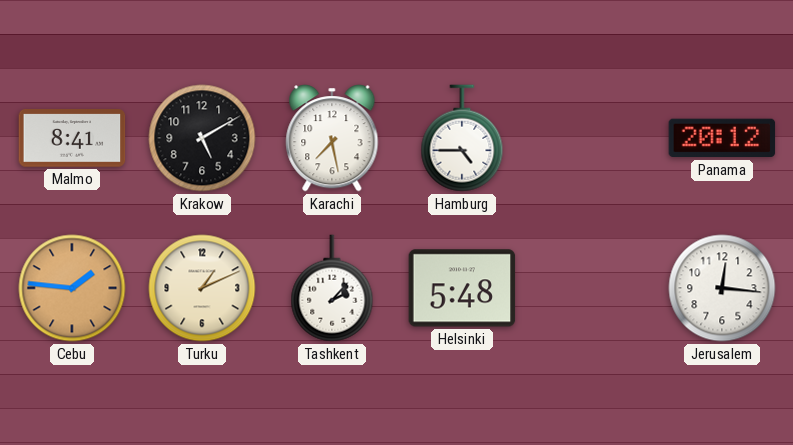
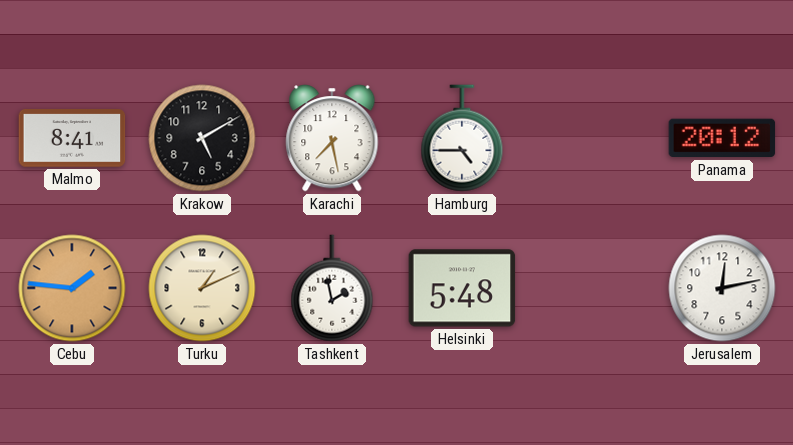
Tashkent: 2:07 -> 1:58 (332, 288)
Jerusalem: 12:16 -> 12:13 (722, 288)
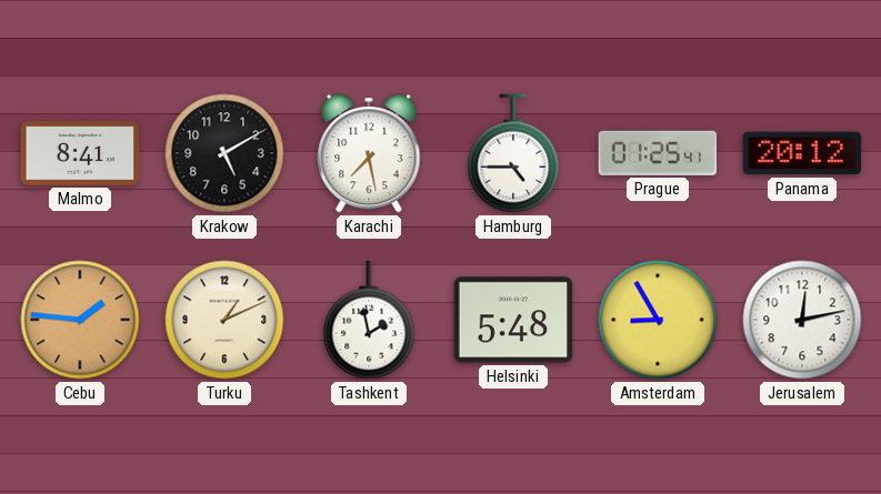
Prague: none -> 01:25 (658, 153)
Amsterdam: none -> 8:55 (658, 320)
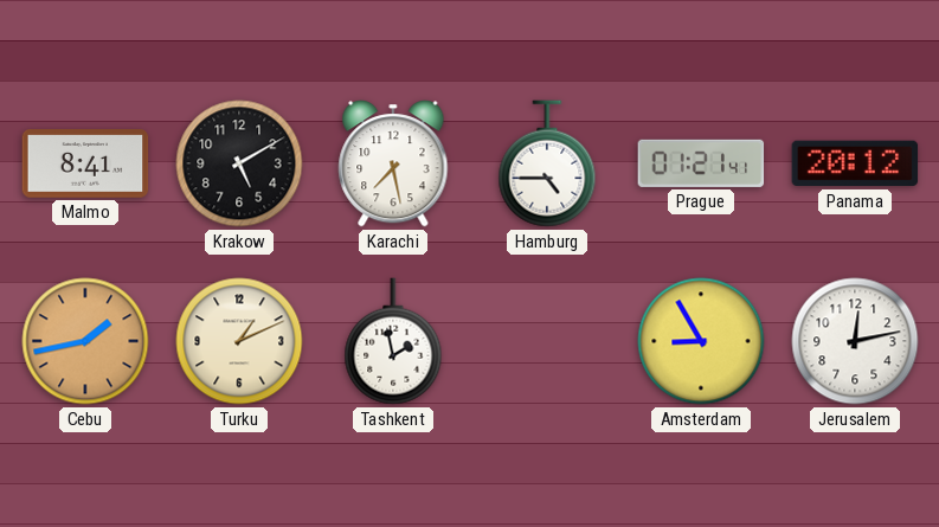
Prague: 01:25 -> 01:21 (701, 163)
Cebu: 1:46 -> 1:43 (85, 341)
Helsinki: 5:48 -> none (513, 320)
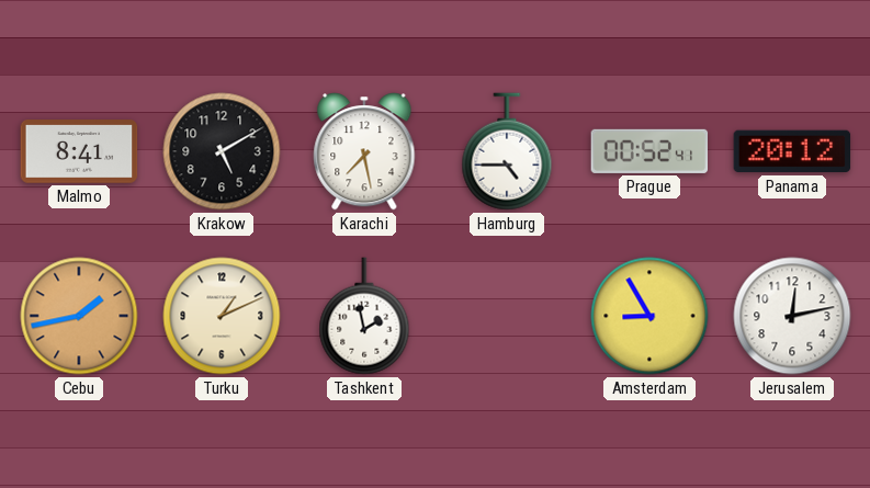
Prague: 01:21 -> 00:52 (649, 151)
